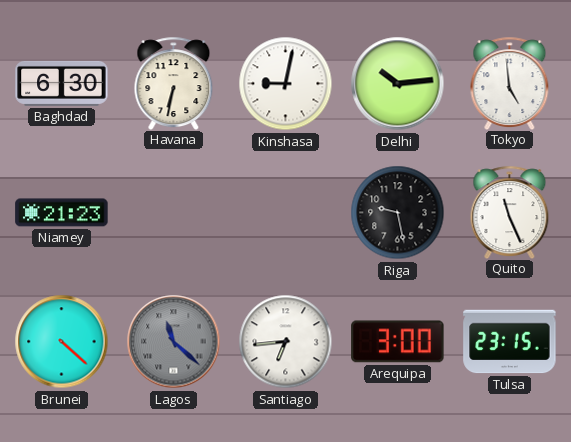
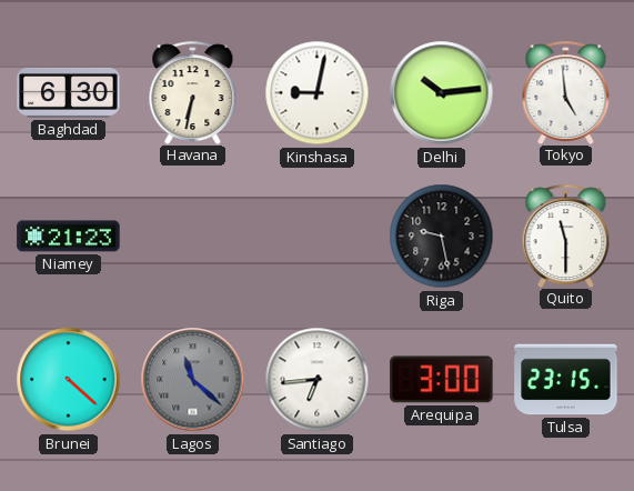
Quito: 11:26 -> 11:30 (566, 236)
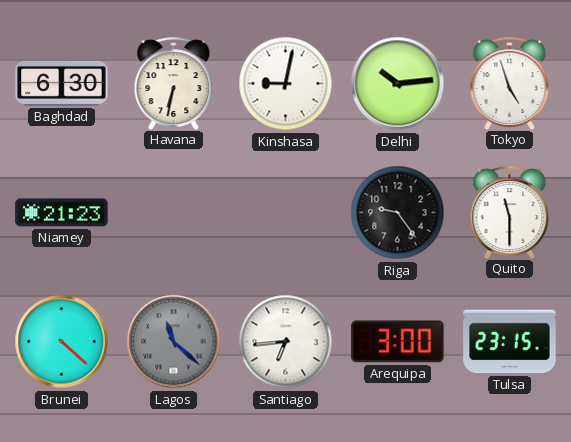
Tokyo: 4:59 -> 4:57 (510, 83)
Riga: 9:28 -> 9:24 (398, 213)
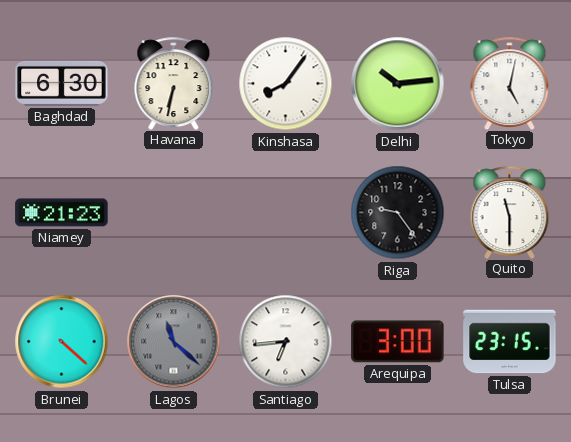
Kinshasa: 9:02 -> 8:06 (286, 84)
Tokyo: 4:57 -> 5:02 (510, 83)
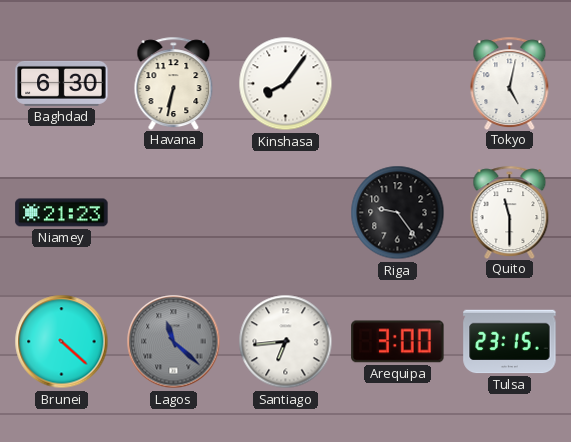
Delhi: 10:14 -> none (398, 84)
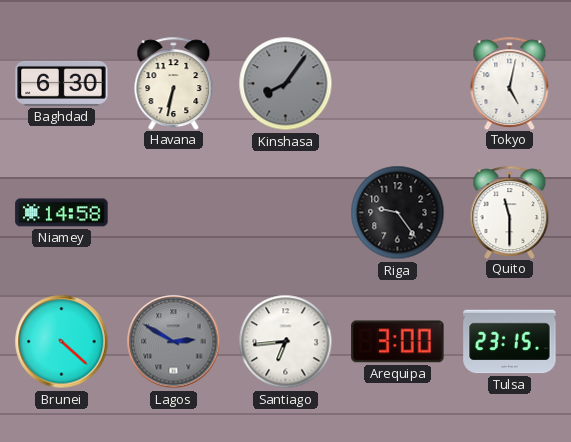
Kinshasa dial: white -> grey (286, 84)
Niamey: 21:23 -> 14:58 (62, 213)
Lagos: 11:22 -> 2:50 (174, 342)
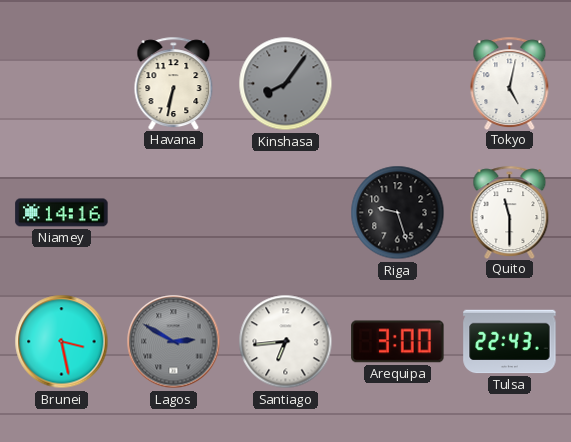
Baghdad: 6:30 -> none (62, 83)
Niamey: 14:58 -> 14:16 (62, 213)
Riga: 9:24 -> 9:27 (398, 213)
Brunei: 4:22 -> 3:28 (62, 342)
Tulsa: 23:15 -> 22:43 (510, 342)
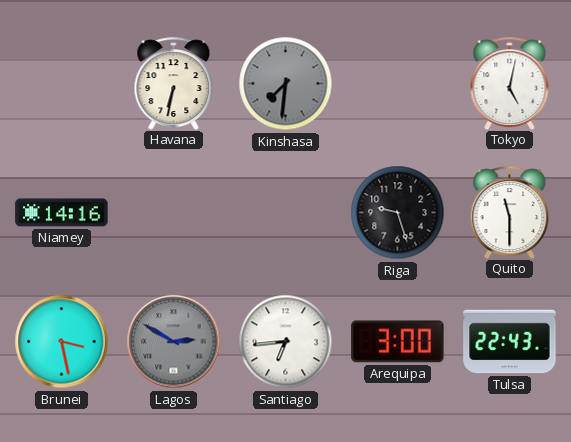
Kinshasa: 8:06 -> 7:31 (286, 84)
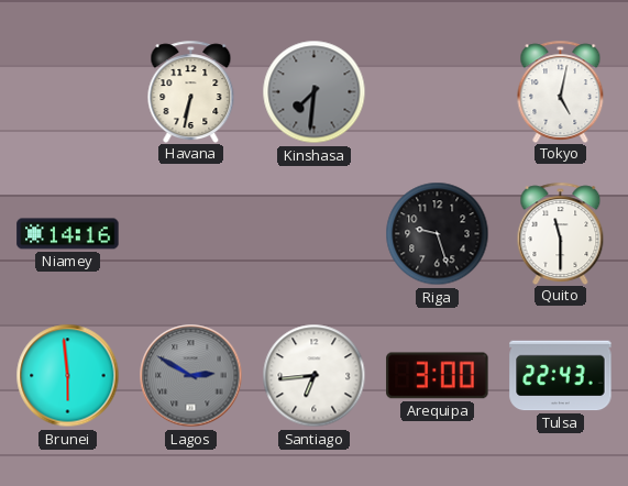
Brunei: 3:28 -> 5:59 (68, 376)
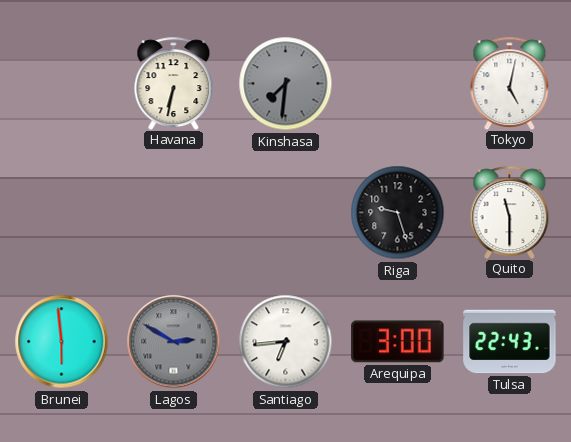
Niamey: 14:16 -> none (68, 234)
